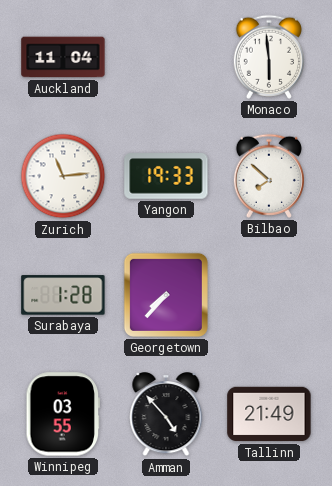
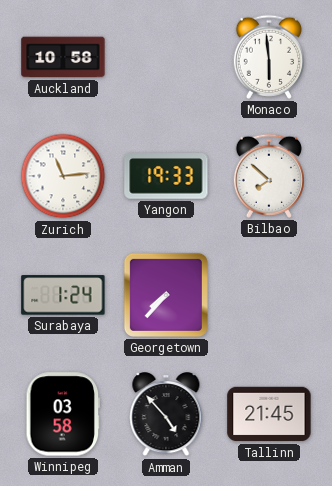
Auckland: 11:04 -> 10:58 (63, 57)
Surabaya: 1:28 -> 1:24 (63, 295)
Winnipeg: 03:55 -> 03:58 (63, 414)
Tallinn: 21:49 -> 21:45 (269, 414)
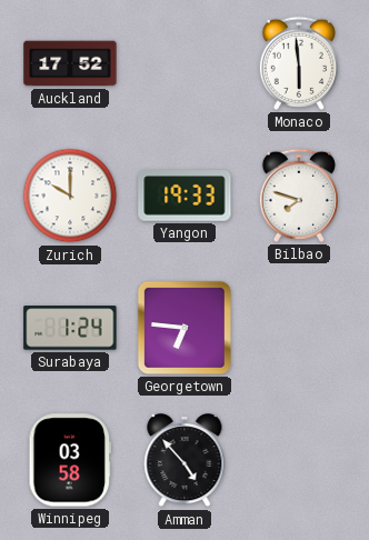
Auckland: 10:58 -> 17:52 (70, 63)
Zurich: 11:14 -> 10:00 (70, 196)
Bilbao: 7:52 -> 7:48 (299, 196)
Georgetown: 7:37 -> 6:46 (184, 328)
Tallinn: 21:45 -> none (269, 414)
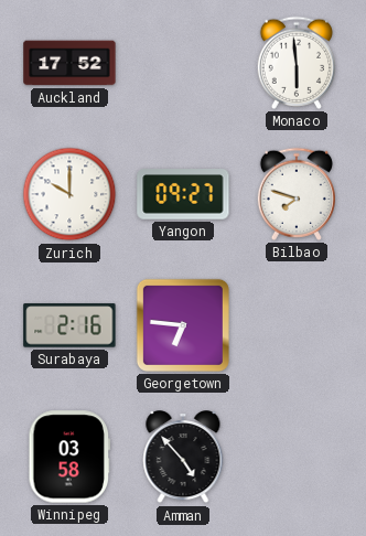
Yangon: 19:33 -> 09:27 (183, 194)
Surabaya: 1:24 -> 2:16 (69, 325)
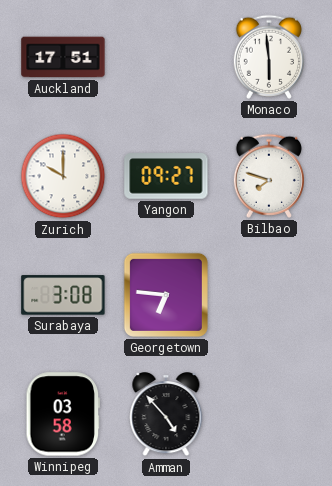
Auckland: 17:52 -> 17:51 (63, 57)
Surabaya: 2:16 -> 3:08 (63, 295)
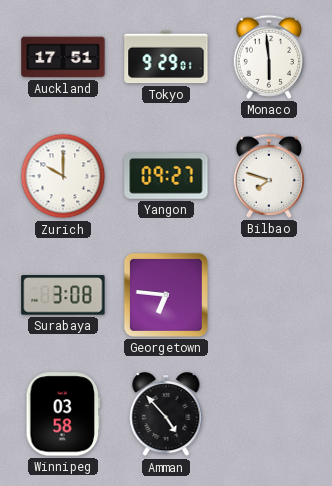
Tokyo: none -> 9:29 (166, 57)
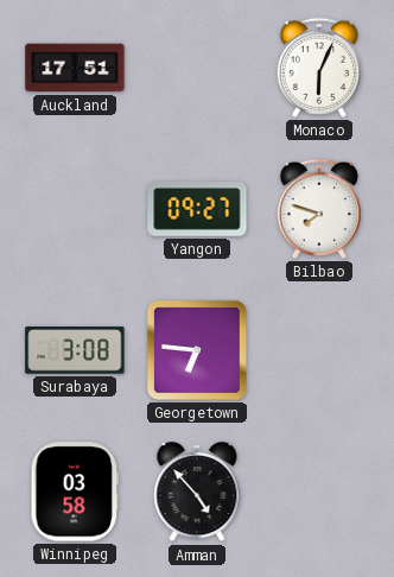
Tokyo: 9:29 -> none (166, 57)
Monaco: 5:59 -> 6:04 (319, 68)
Zurich: 10:00 -> none (63, 176)
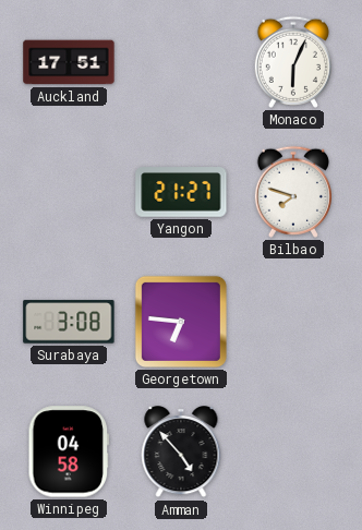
Yangon: 09:27 -> 21:27 (181, 192)
Winnipeg: 03:58 -> 04:58 (69, 451)
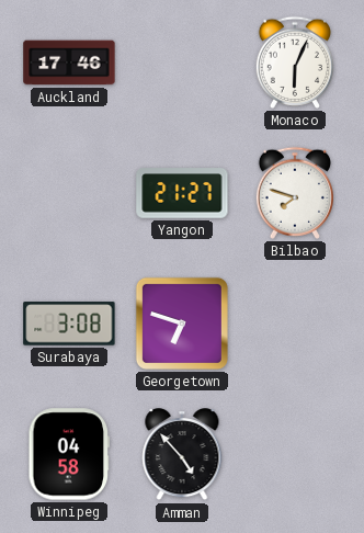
Auckland: 17:51 -> 17:46 (69, 63)
Georgetown: 6:46 -> 6:48 (182, 324)
